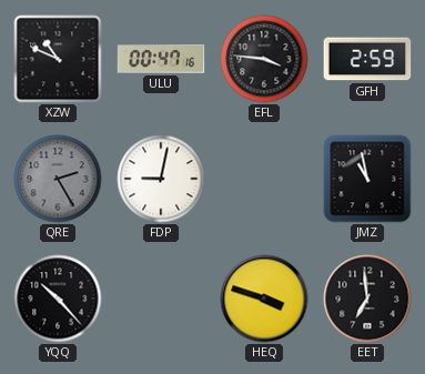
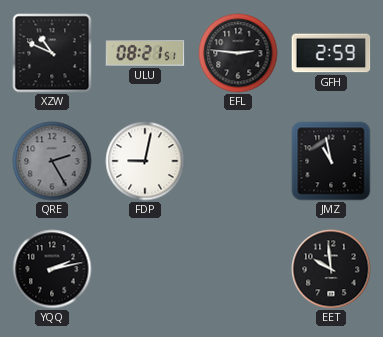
ULU: 00:47 -> 08:21 (145, 54)
EFL: 3:46 -> 2:46 (238, 53)
YQQ: 10:23 -> 2:13 (52, 269)
HEQ: 3:48 -> none (264, 299)
EET: 6:59 -> 9:59 (331, 269)
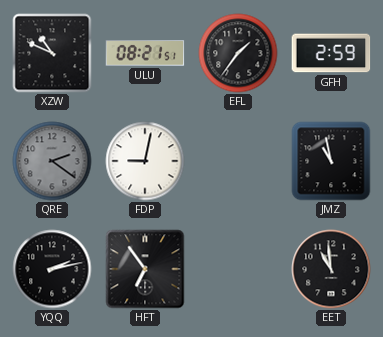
EFL: 2:46 -> 1:36 (238, 53)
QRE: 2:25 -> 2:21 (52, 161)
HFT: none -> 6:54 (145, 269)
EET: 9:59 -> 10:59 (331, 269)
